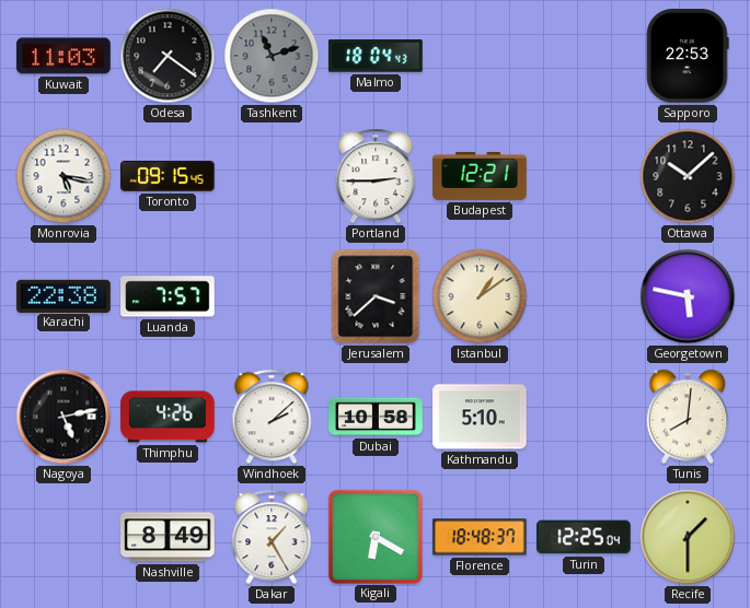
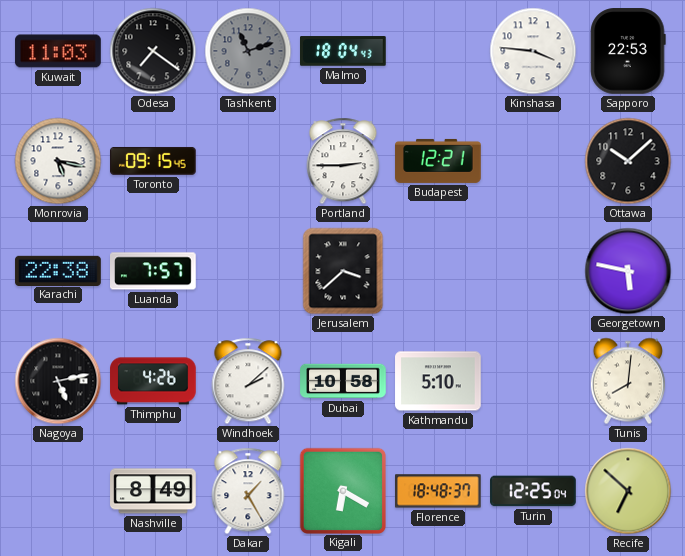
Kinshasa: none -> 3:46 (533, 51)
Istanbul: 1:09 -> none (480, 296)
Recife: 1:30 -> 6:52 (628, 491)
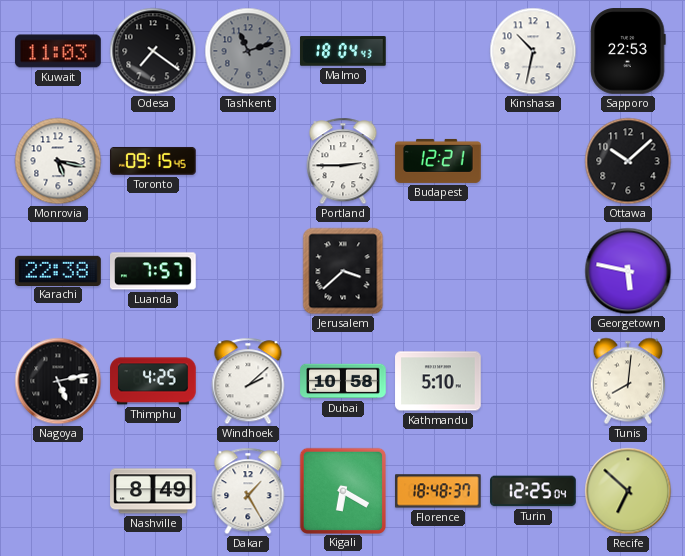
Kinshasa: 3:46 -> 10:32 (533, 51)
Thimphu: 4:26 -> 4:25 (153, 381)
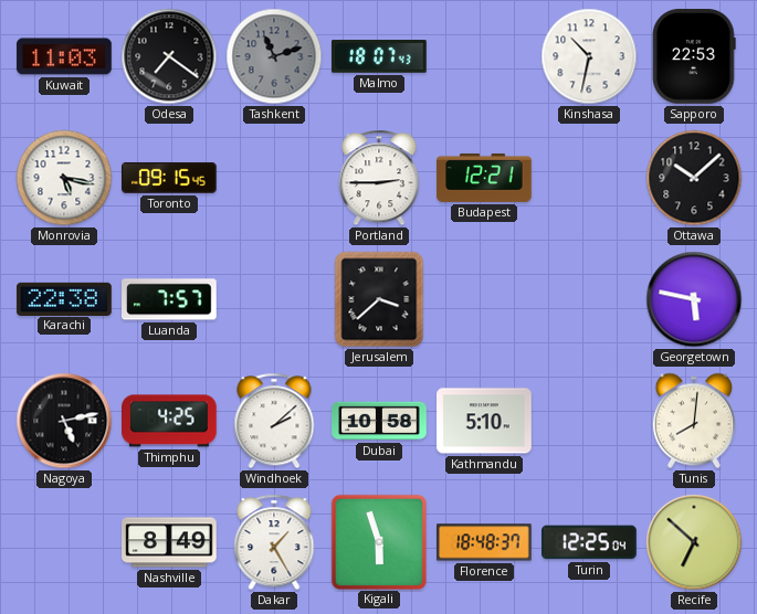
Malmo: 18:04 -> 18:07 (379, 56)
Kigali: 6:20 -> 5:57 (378, 541)
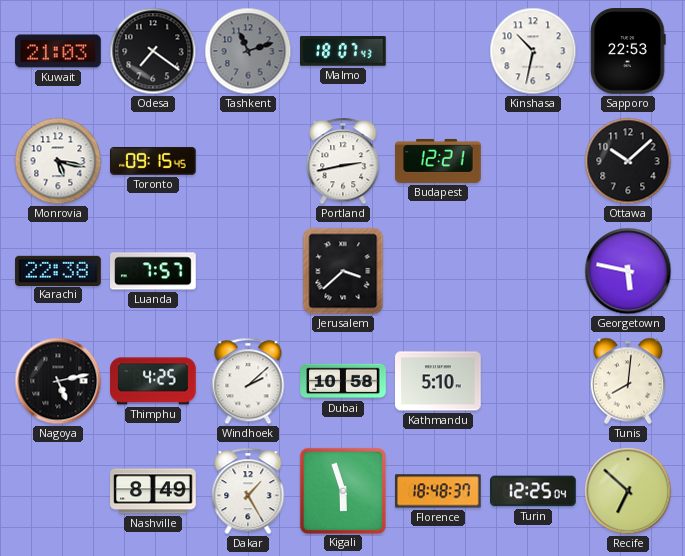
Kuwait: 11:03 -> 21:03 (58, 51)
Portland: 2:45 -> 2:43 (343, 161)
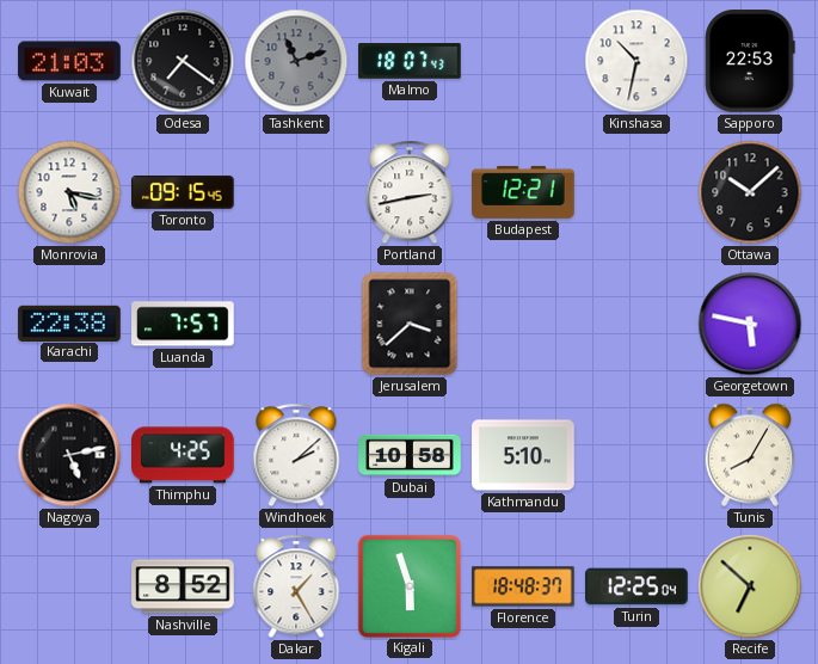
Tunis: 8:01 -> 8:05 (750, 455)
Nashville: 8:49 -> 8:52 (183, 586)
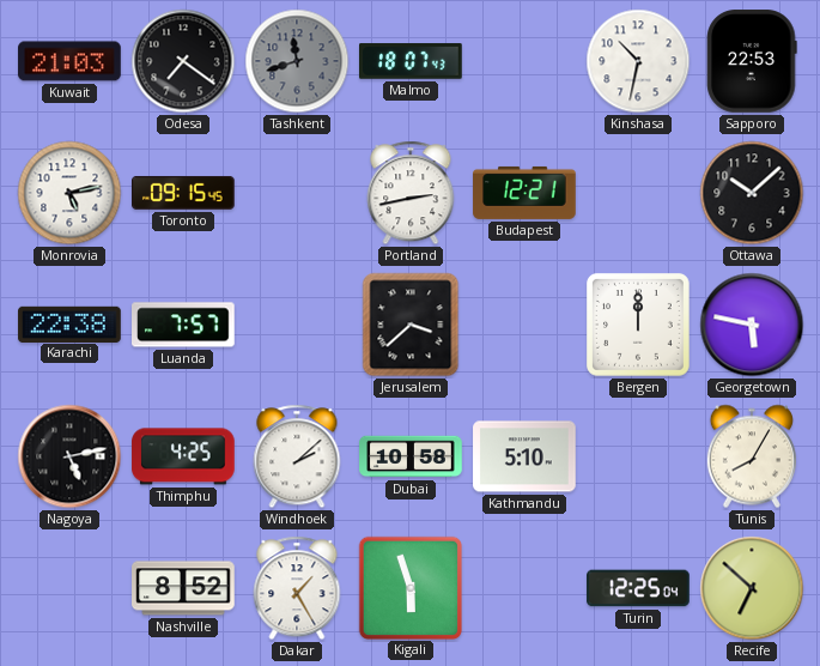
Tashkent: 11:12 -> 11:42 (297, 61)
Monrovia: 5:17 -> 5:13 (69, 193)
Bergen: none -> 12:00 (639, 326)
Florence: 18:48 -> none (524, 586)
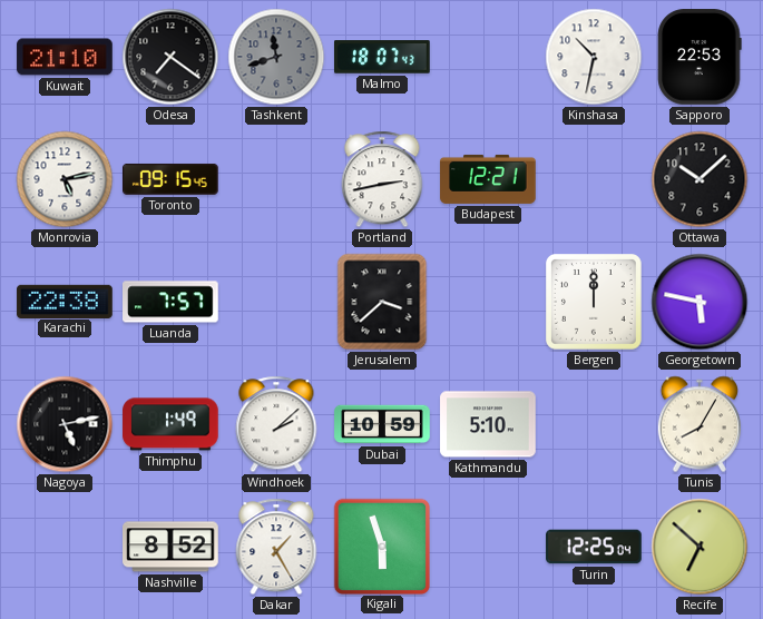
Kuwait: 21:03 -> 21:10 (65, 57)
Thimphu: 4:25 -> 1:49 (170, 424)
Dubai: 10:58 -> 10:59 (382, 424)
